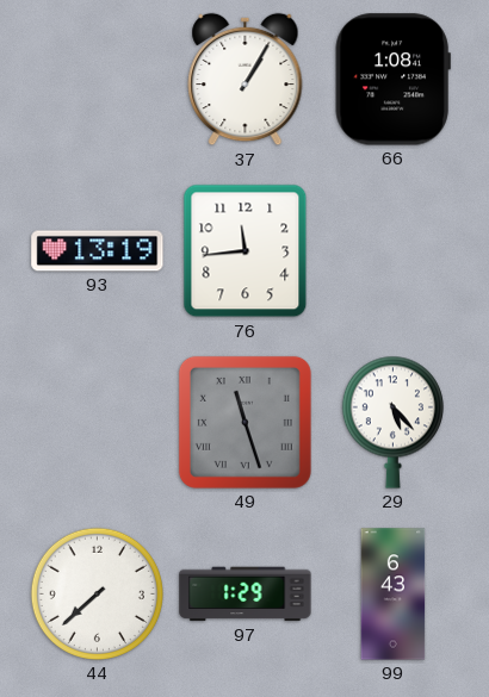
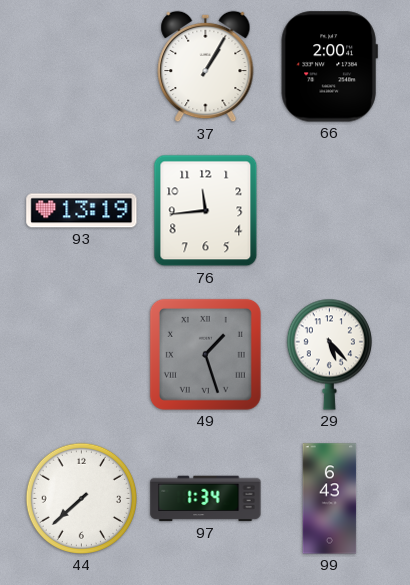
66: 1:08 -> 2:00 (329, 67)
49: 11:27 -> 1:27 (205, 354)
97: 1:29 -> 1:34 (206, 499)
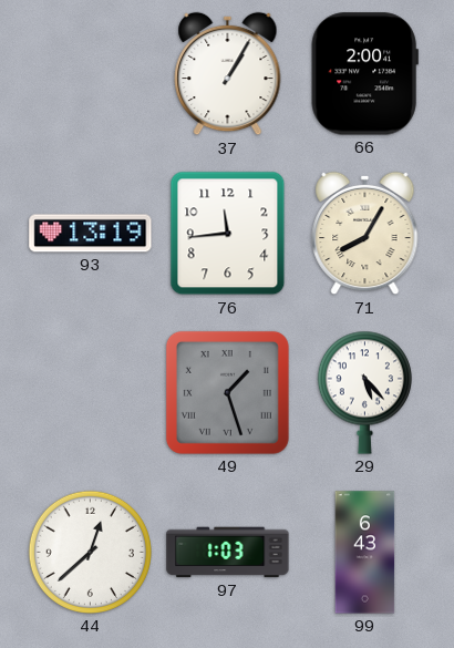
71: none -> 8:05 (365, 234)
44: 7:38 -> 12:38 (90, 552)
97: 1:34 -> 1:03 (228, 553)
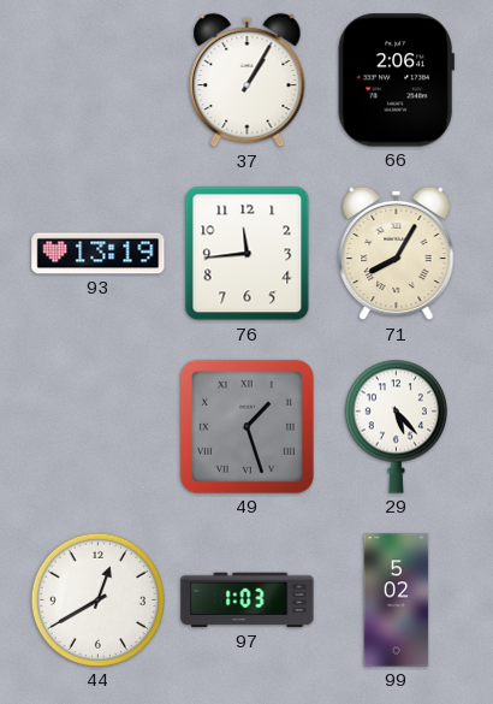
66: 2:00 -> 2:06 (396, 81)
44: 12:38 -> 12:40 (97, 599)
99: 6:43 -> 5:02 (397, 601)
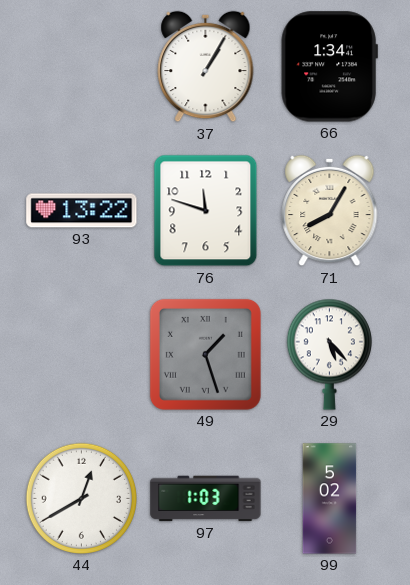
66: 2:06 -> 1:34 (329, 67)
93: 13:19 -> 13:22 (82, 211)
76: 11:44 -> 11:48 (206, 211)
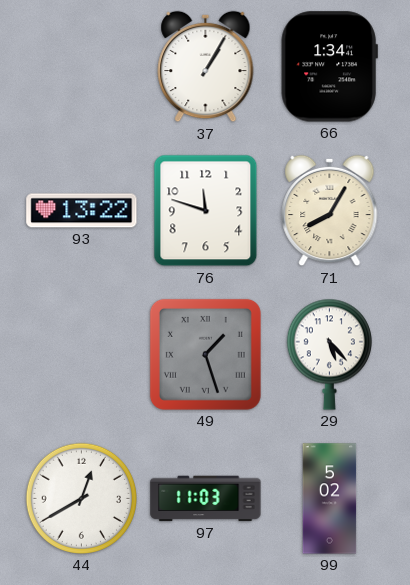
97: 1:03 -> 11:03 (206, 499)
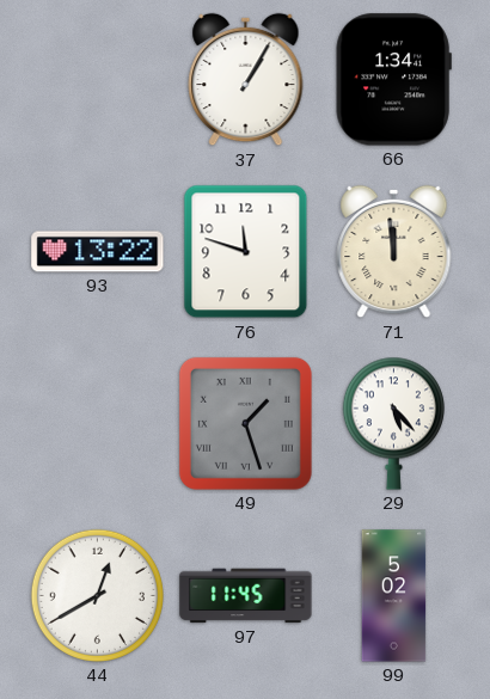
71: 8:05 -> 11:59 (394, 252)
97: 11:03 -> 11:45 (246, 596)
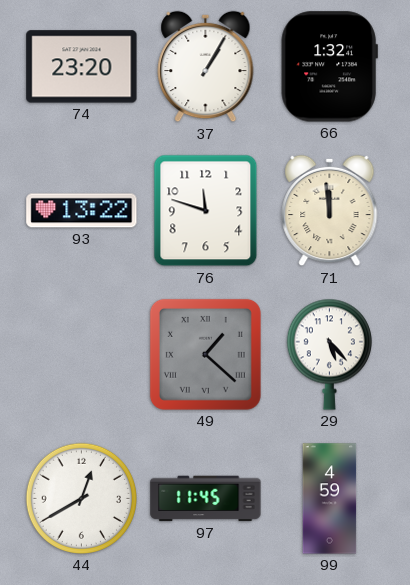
74: none -> 23:20 (82, 67)
66: 1:34 -> 1:32 (329, 67)
49: 1:27 -> 1:22 (205, 354)
99: 5:02 -> 4:59 (330, 499)
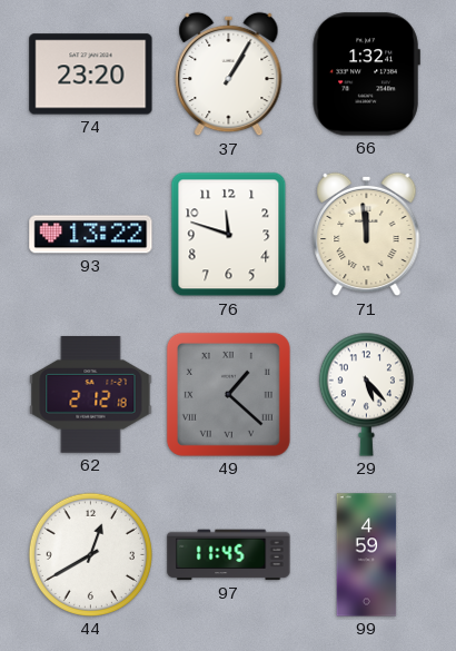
62: none -> 2:12 (91, 395)
